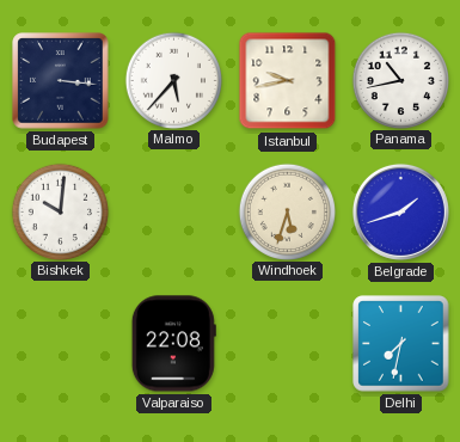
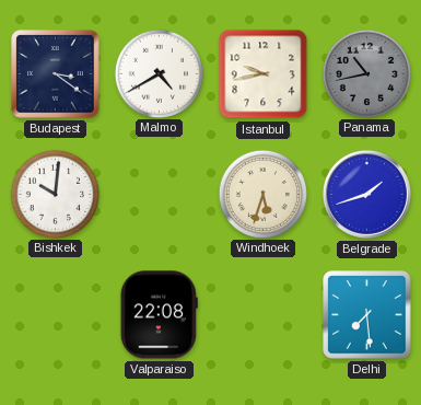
Budapest: 3:16 -> 3:21 (56, 74)
Malmo: 5:37 -> 4:40 (159, 73)
Panama dial: white -> grey (366, 73)
Delhi: 7:32 -> 7:29 (367, 315)
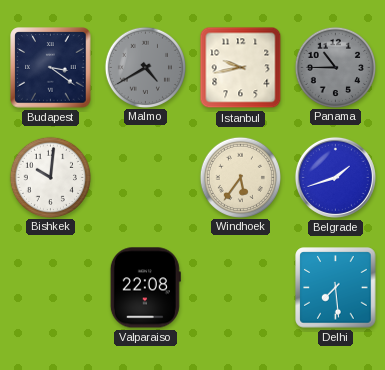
Malmo dial: white -> grey (145, 67)
Panama: 10:43 -> 10:45 (335, 67)
Windhoek: 5:33 -> 5:36 (240, 177)
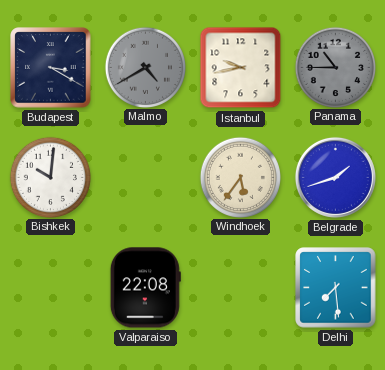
Budapest: 3:21 -> 3:20 (51, 68)
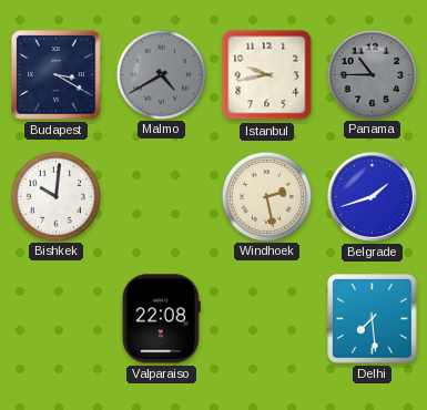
Windhoek: 5:36 -> 2:28 (266, 196)
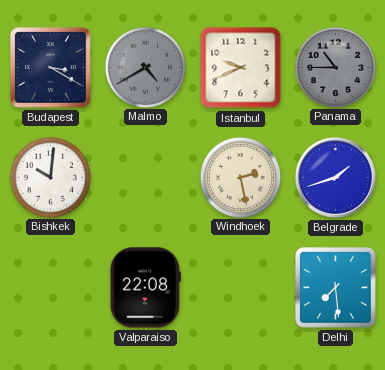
Istanbul: 9:43 -> 9:41 (241, 68)
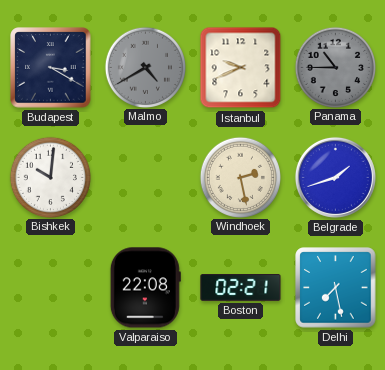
Boston: none -> 02:21 (241, 288)
Delhi: 7:29 -> 7:28 (336, 288)
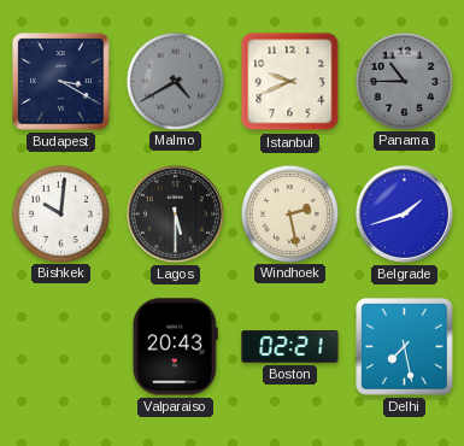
Lagos: none -> 5:30 (175, 213)
Valparaiso: 22:08 -> 20:43 (175, 347)
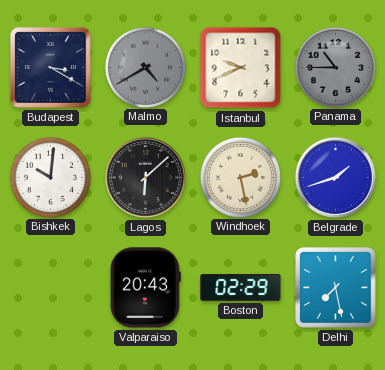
Lagos: 5:30 -> 6:08 (145, 177)
Boston: 02:21 -> 02:29 (241, 288)
